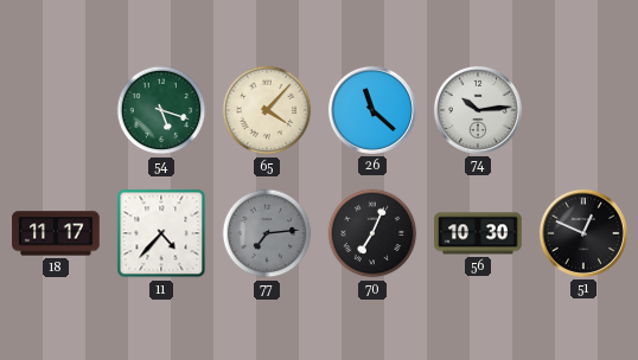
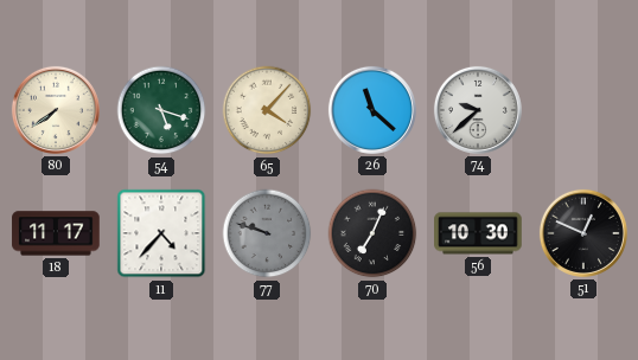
80: none -> 7:39 (56, 110)
74: 10:14 -> 9:38 (478, 110)
77: 7:14 -> 9:48 (267, 233)
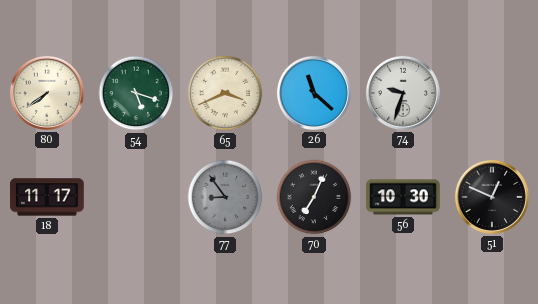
65: 4:07 -> 3:41 (225, 93)
74: 9:38 -> 9:33 (403, 93)
11: 4:37 -> none (161, 233)
77: 9:48 -> 8:54 (225, 197)
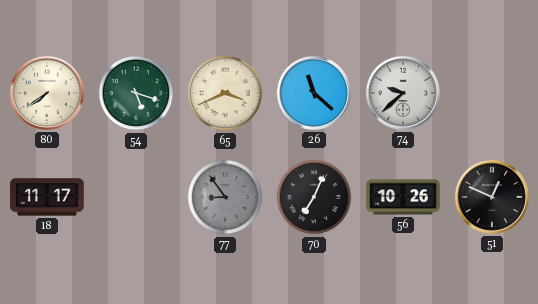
74: 9:33 -> 9:38 (403, 93)
56: 10:30 -> 10:26 (403, 197)
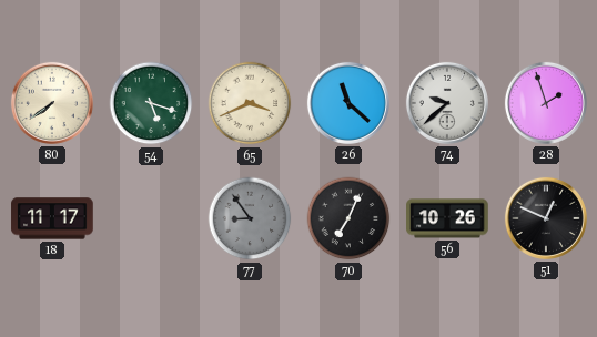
28: none -> 1:57 (546, 103)
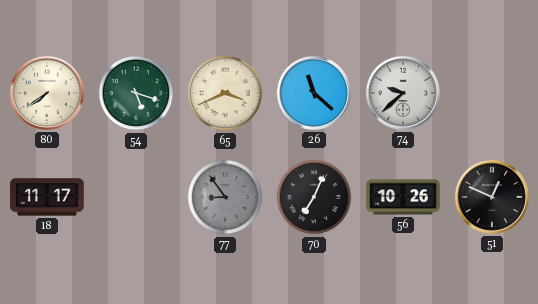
28: 1:57 -> none (546, 103)
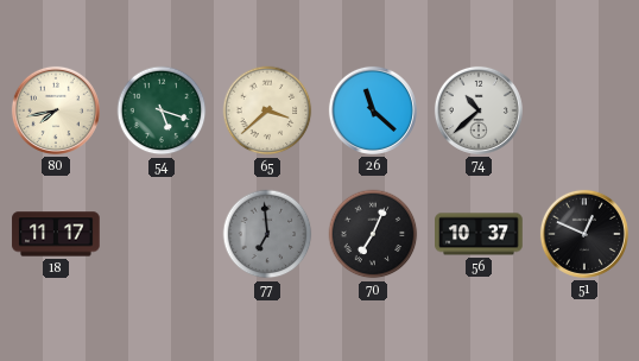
80: 7:39 -> 7:43 (56, 110)
65: 3:41 -> 3:38 (267, 110)
74: 9:38 -> 10:38 (479, 110)
77: 8:54 -> 6:59 (267, 234)
56: 10:26 -> 10:37 (479, 234)
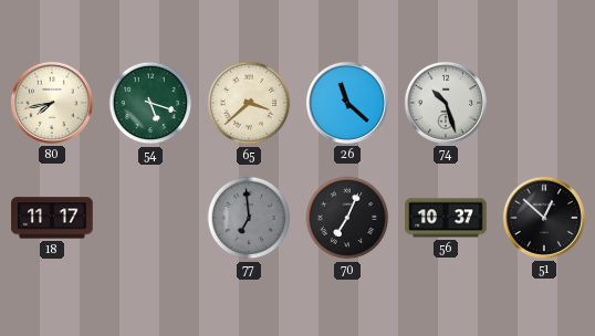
74: 10:38 -> 10:27 (446, 103)
51: 12:49 -> 12:52 (544, 218)
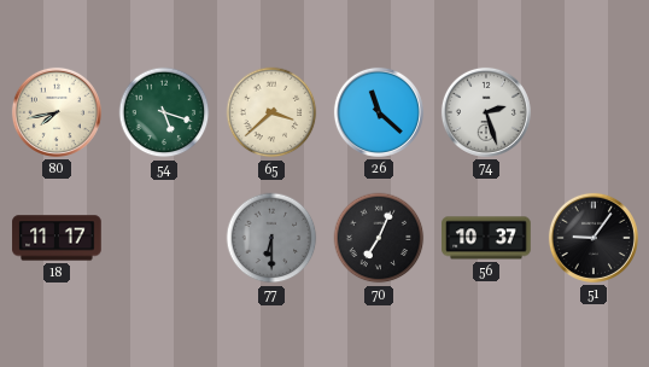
74: 10:27 -> 2:27 (486, 112)
77: 6:59 -> 6:30 (271, 238)
51: 12:52 -> 9:06 (594, 238)
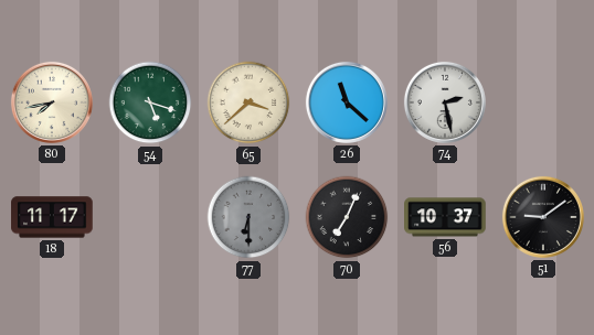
74: 2:27 -> 2:28 (445, 102)
51: 9:06 -> 9:09 (543, 217)
